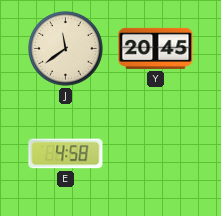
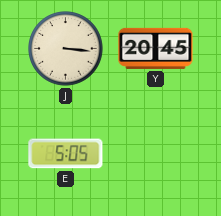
J: 11:39 -> 3:16 (66, 49)
E: 4:58 -> 5:05 (66, 154)
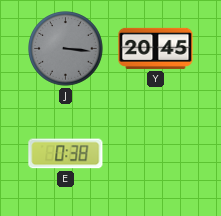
J dial: cream -> grey (66, 49)
E: 5:05 -> 0:38 (66, 154)
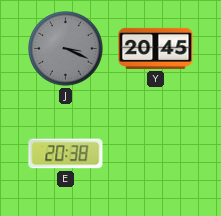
J: 3:16 -> 3:19 (66, 49)
E: 0:38 -> 20:38 (66, 154)
